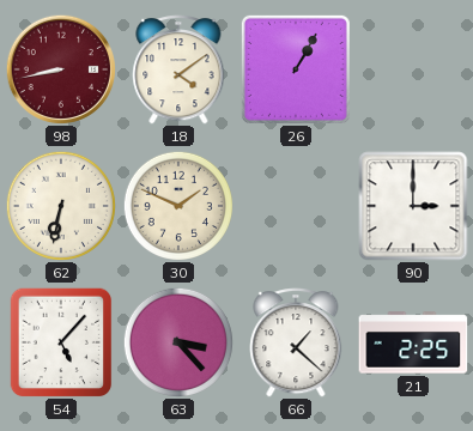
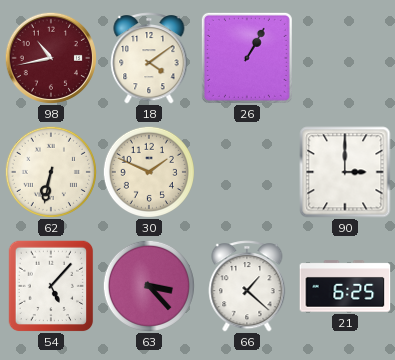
98: 8:43 -> 10:43 (50, 57)
21: 2:25 -> 6:25 (345, 286)
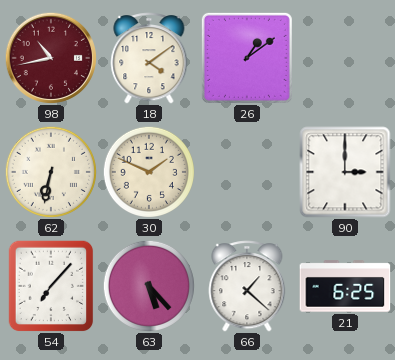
26: 1:05 -> 1:09 (247, 58)
54: 5:07 -> 7:07 (51, 286)
63: 3:23 -> 5:23 (149, 286)
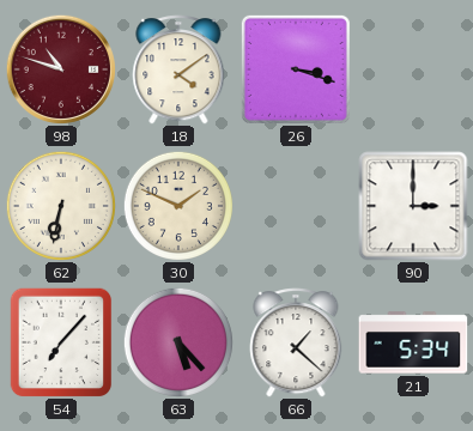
98: 10:43 -> 10:48 (60, 68)
26: 1:09 -> 3:18 (296, 69)
21: 6:25 -> 5:34 (413, 342)
